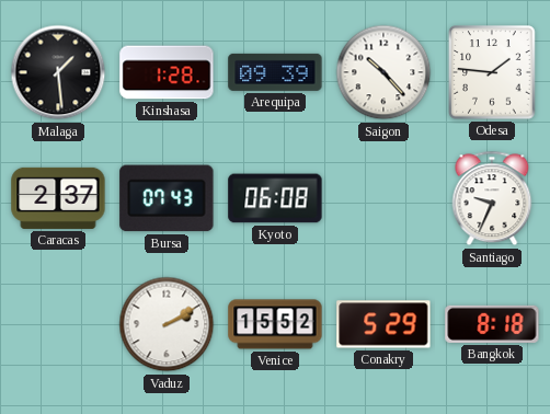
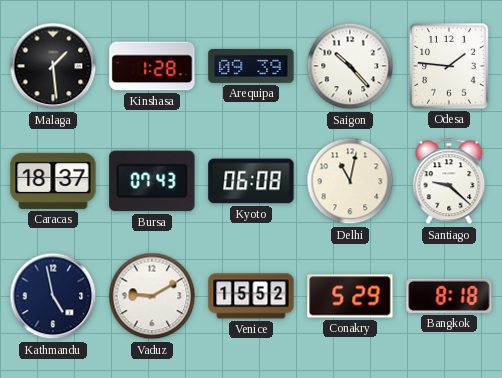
Caracas: 2:37 -> 18:37 (53, 181)
Delhi: none -> 11:02 (350, 181)
Santiago: 9:34 -> 9:22 (449, 181)
Kathmandu: none -> 4:58 (53, 296)
Vaduz: 2:10 -> 9:10 (152, 296)
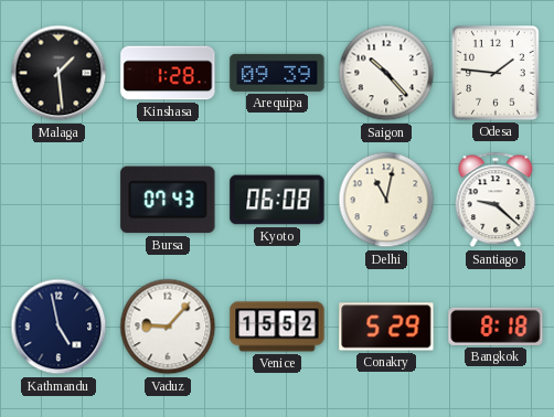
Caracas: 18:37 -> none (53, 181)
Vaduz: 9:10 -> 9:07 (168, 327)
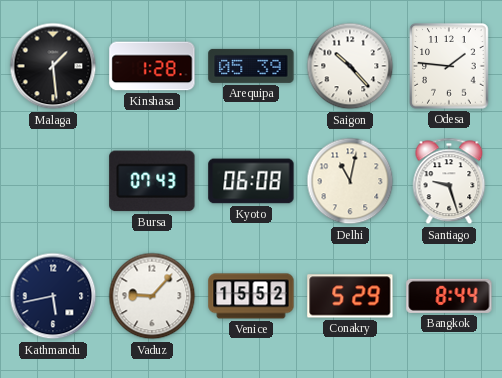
Arequipa: 09:39 -> 05:39 (251, 66)
Santiago: 9:22 -> 9:27 (449, 181)
Kathmandu: 4:58 -> 5:43 (53, 296)
Bangkok: 8:18 -> 8:44 (449, 296)
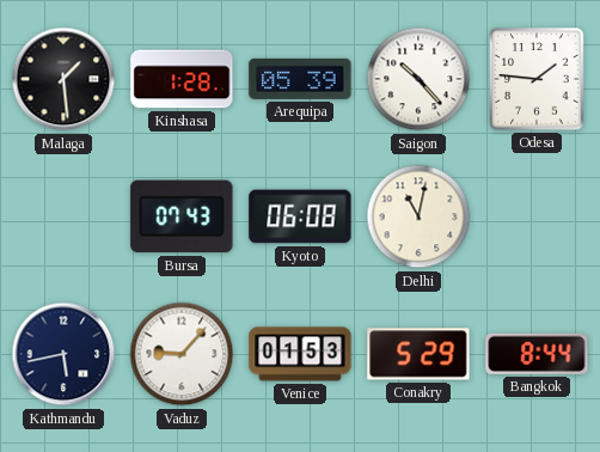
Santiago: 9:27 -> none (449, 181)
Venice: 15:52 -> 01:53 (300, 354)
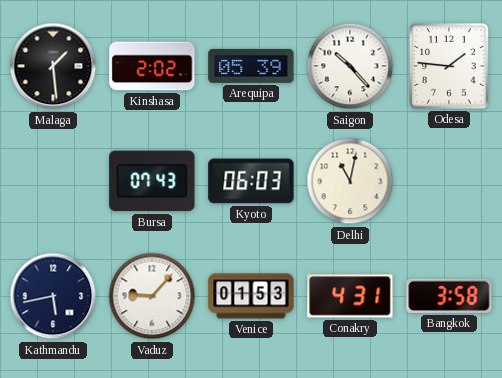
Kinshasa: 1:28 -> 2:02 (152, 66)
Kyoto: 06:08 -> 06:03 (251, 181)
Conakry: 5:29 -> 4:31 (350, 296)
Bangkok: 8:44 -> 3:58 (449, 296)
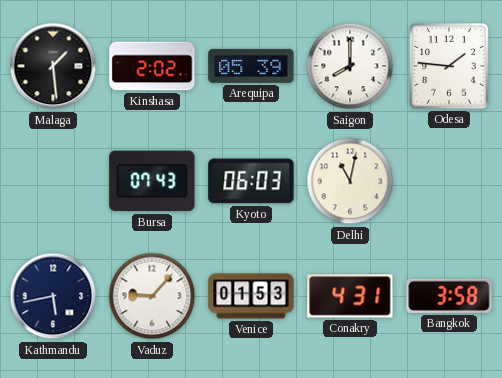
Saigon: 10:23 -> 8:00 (350, 66)
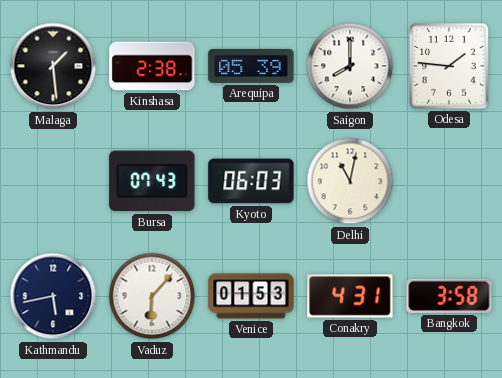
Kinshasa: 2:02 -> 2:38 (152, 66)
Vaduz: 9:07 -> 6:07 (152, 296)
